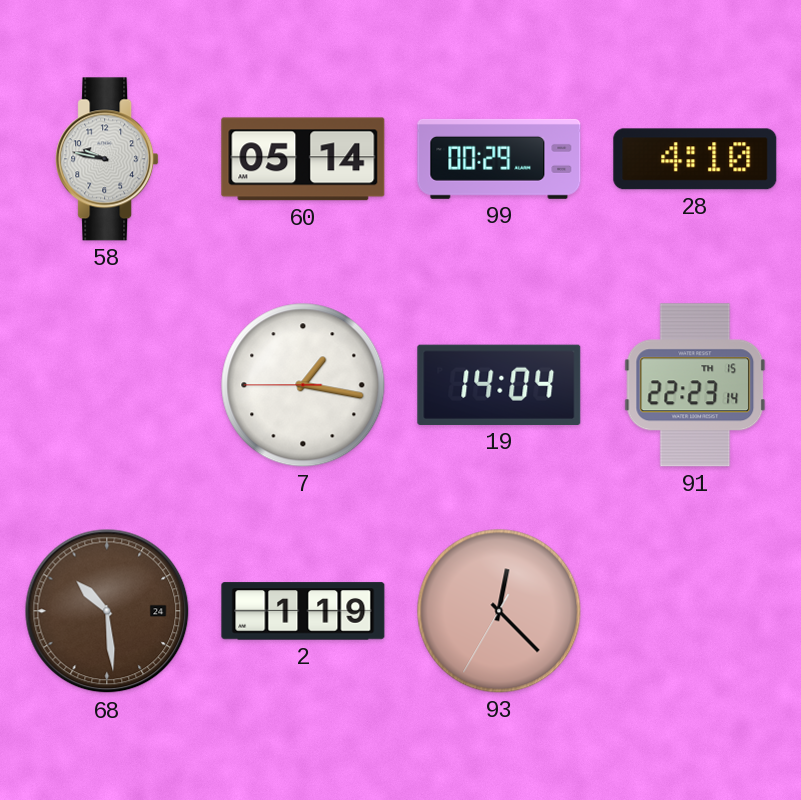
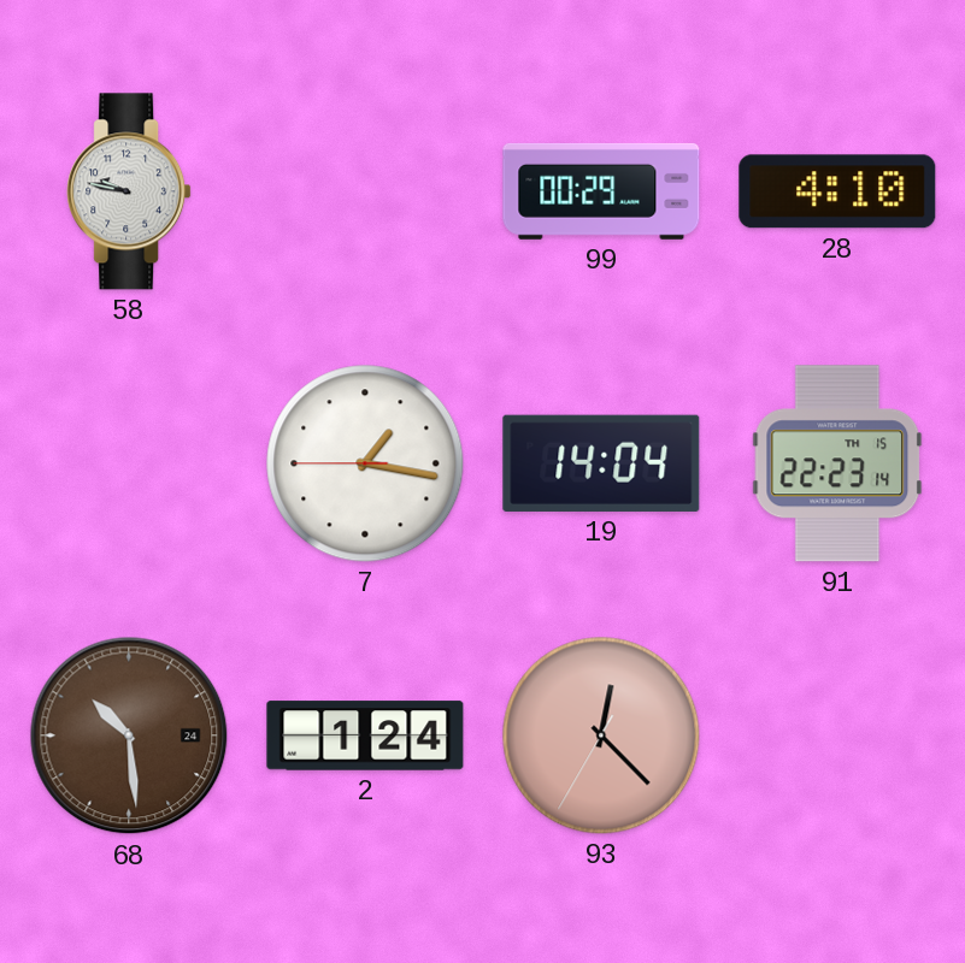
60: 05:14 -> none (303, 159)
2: 1:19 -> 1:24 (365, 735)
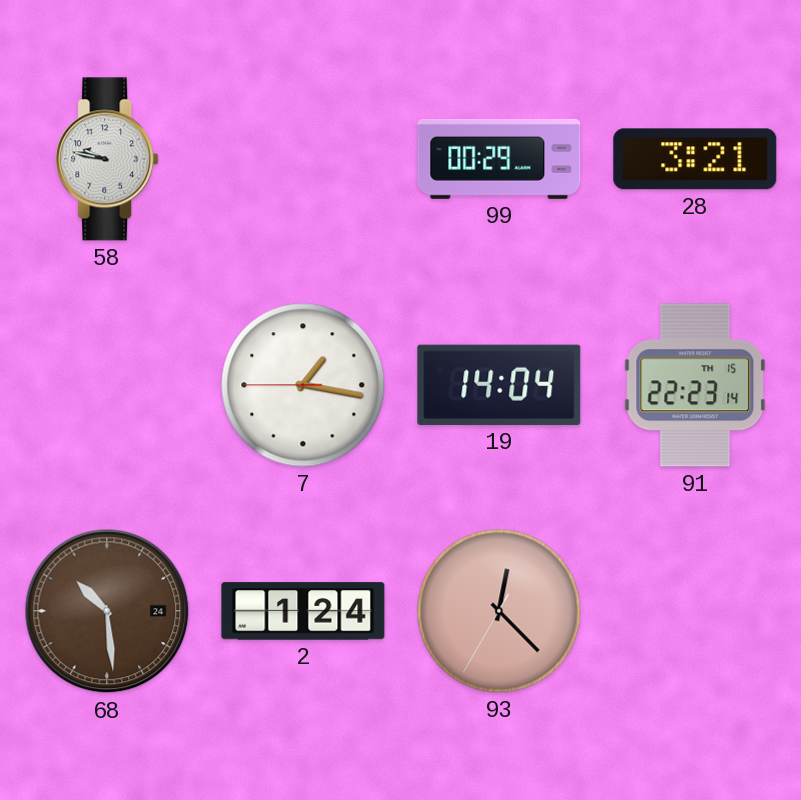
28: 4:10 -> 3:21 (695, 159)
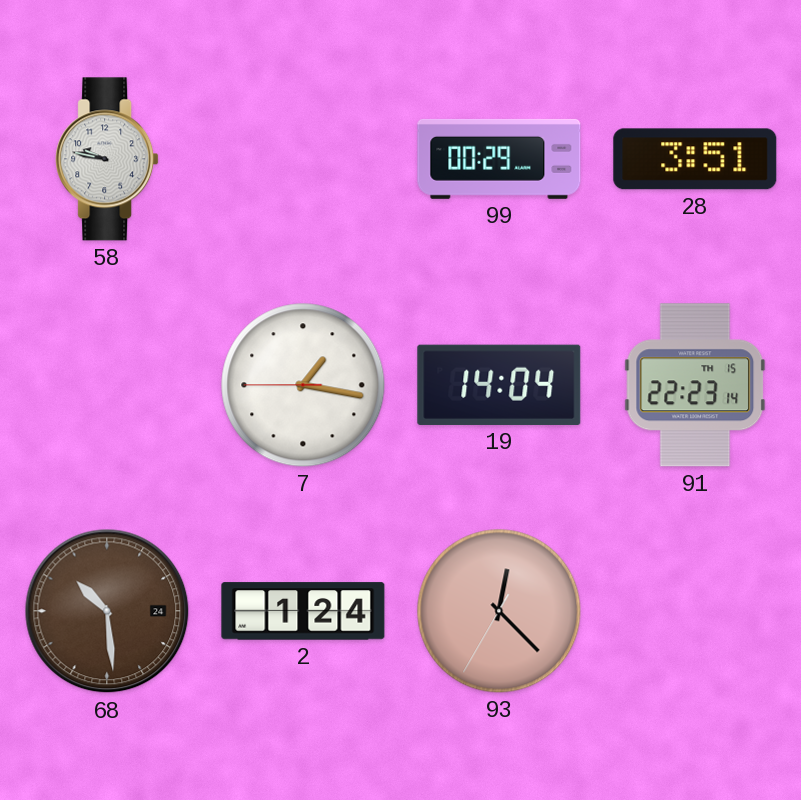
28: 3:21 -> 3:51 (695, 159)
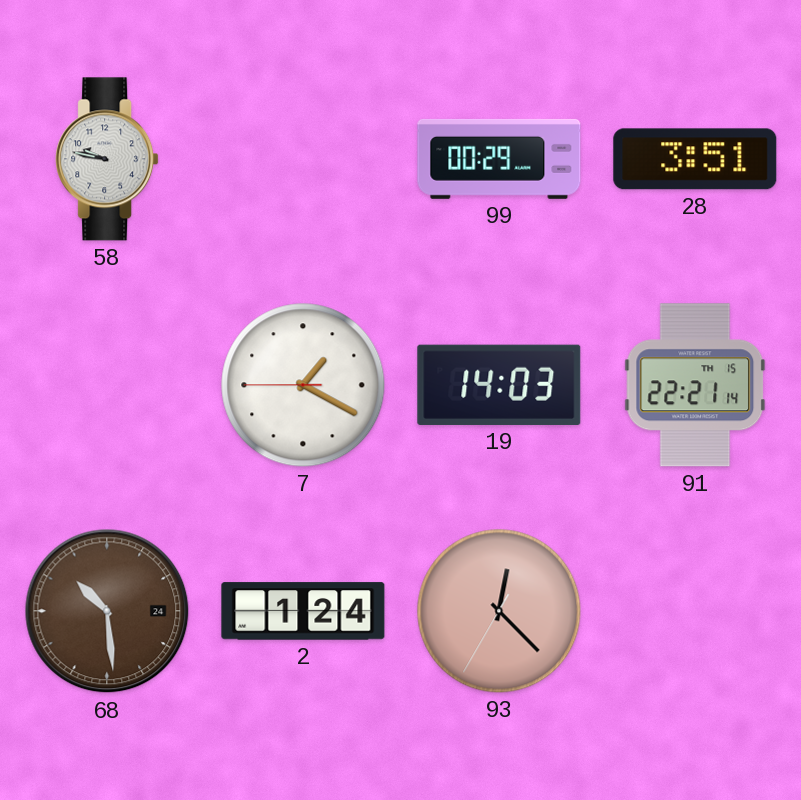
7: 1:16 -> 1:19 (303, 385)
19: 14:04 -> 14:03 (499, 385)
91: 22:23 -> 22:21 (695, 385)
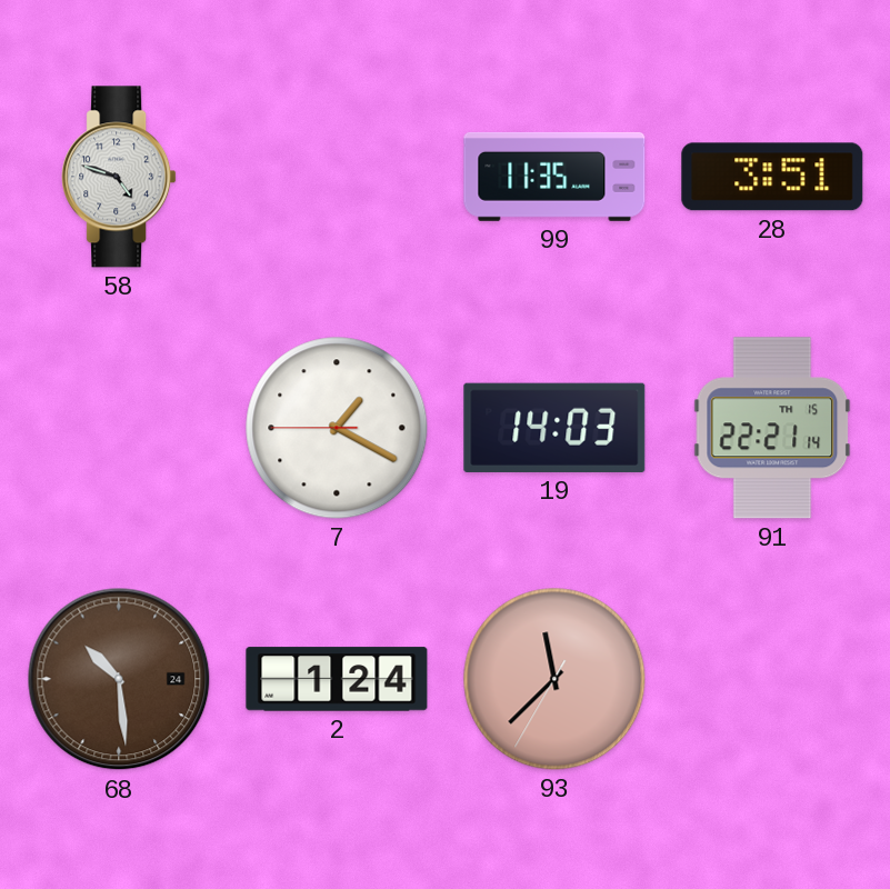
58: 9:47 -> 4:48 (119, 177)
99: 00:29 -> 11:35 (554, 177)
93: 12:22 -> 11:37 (554, 679)
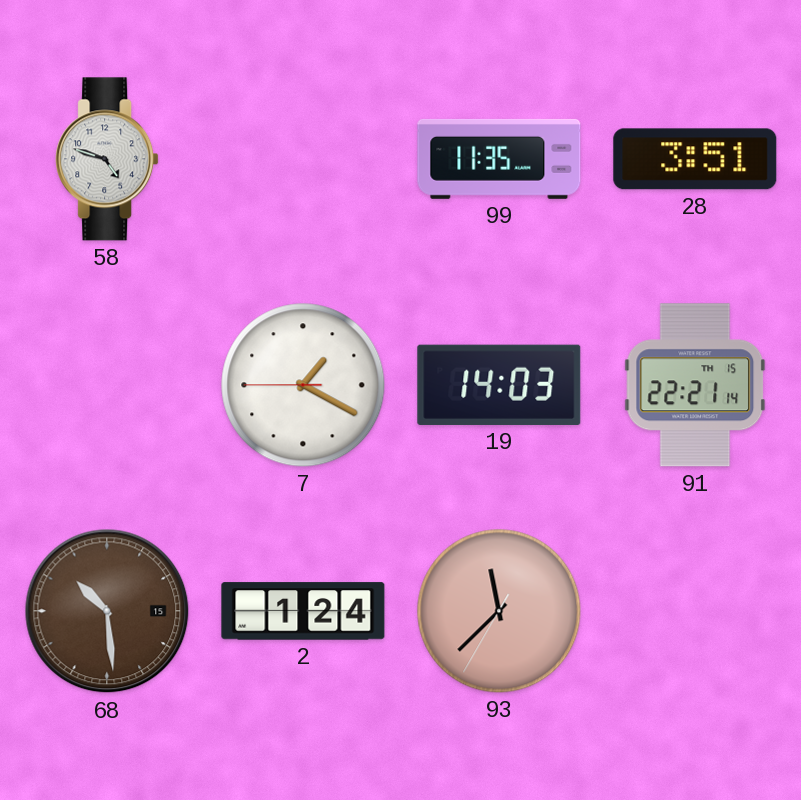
68 date: 24 -> 15 (107, 611)
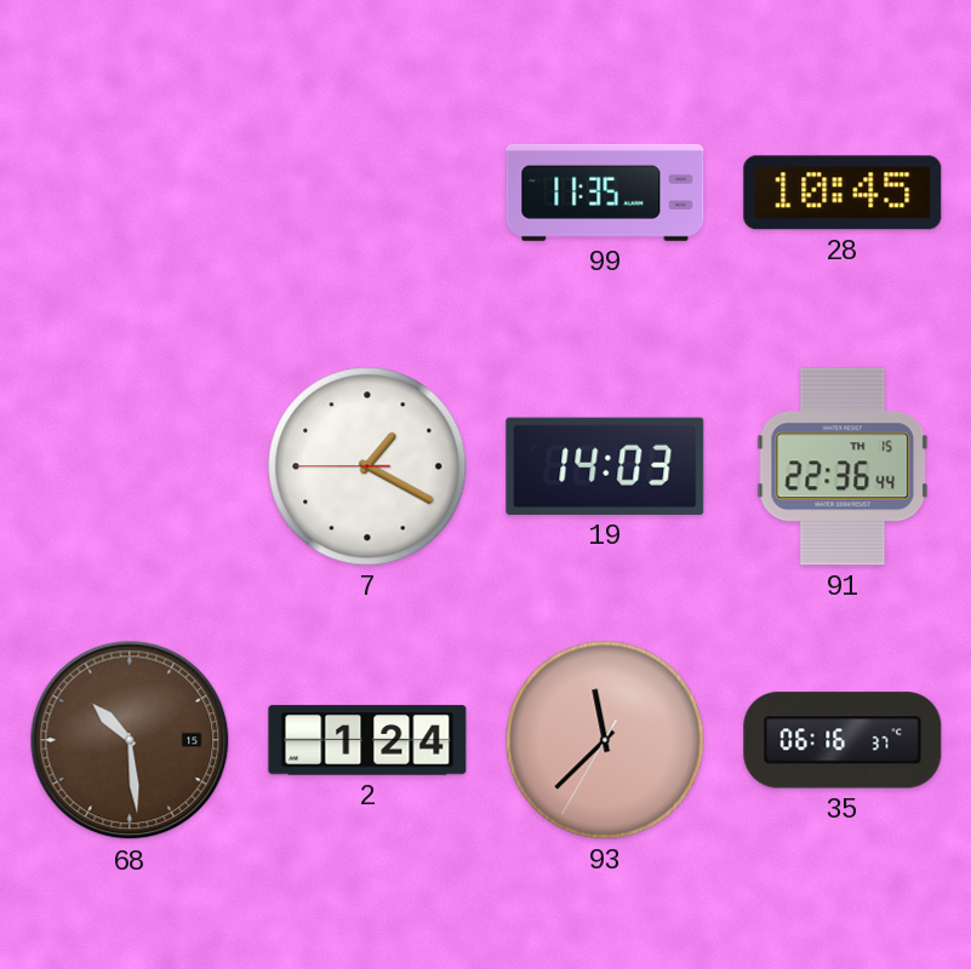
58: 4:48 -> none (107, 159)
28: 3:51 -> 10:45 (843, 193)
91: 22:21 -> 22:36 (843, 466)
35: none -> 06:16 (843, 740)
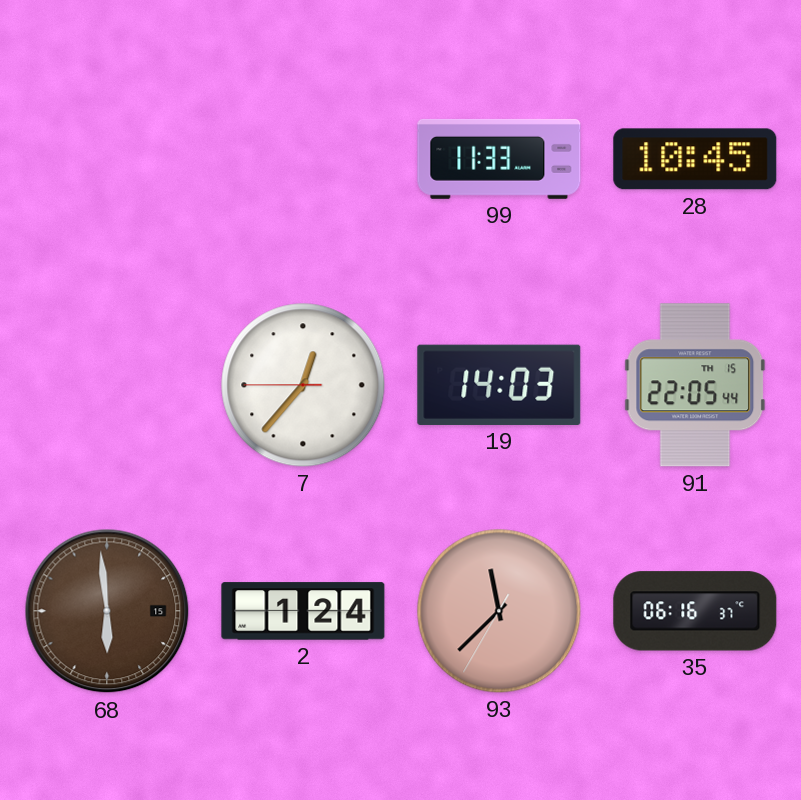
99: 11:35 -> 11:33 (499, 159)
7: 1:19 -> 12:36 (303, 385)
91: 22:36 -> 22:05 (695, 385)
68: 10:29 -> 5:59 (107, 611)
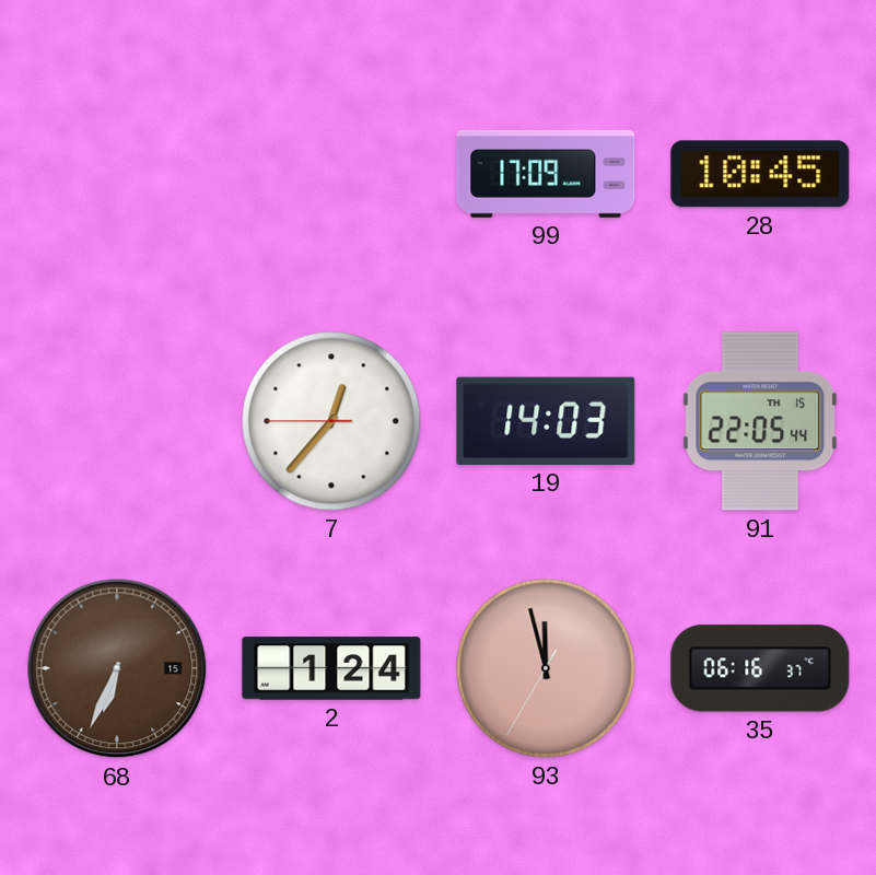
99: 11:33 -> 17:09 (546, 174)
68: 5:59 -> 6:34 (117, 668)
93: 11:37 -> 11:57 (546, 668)
